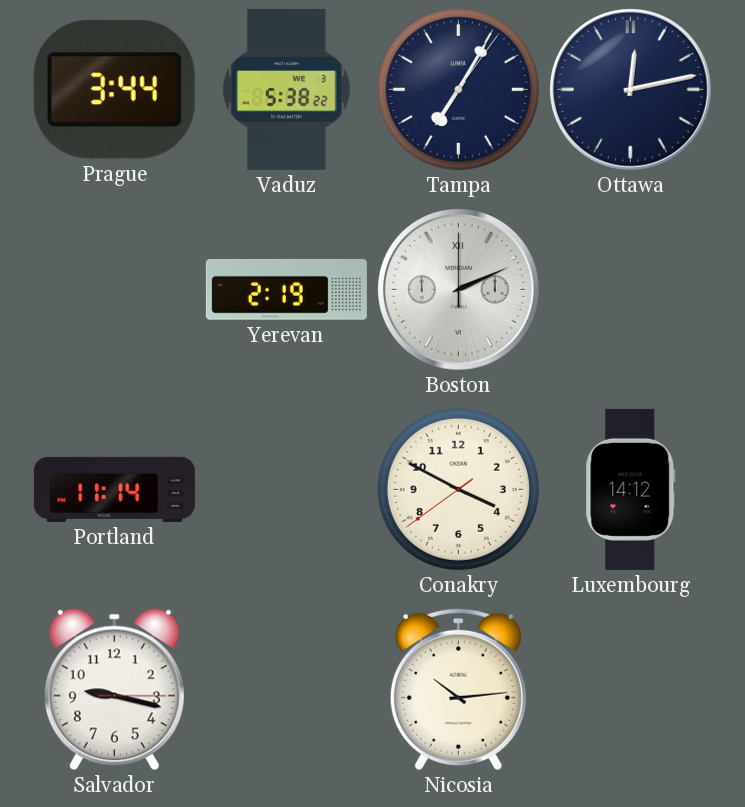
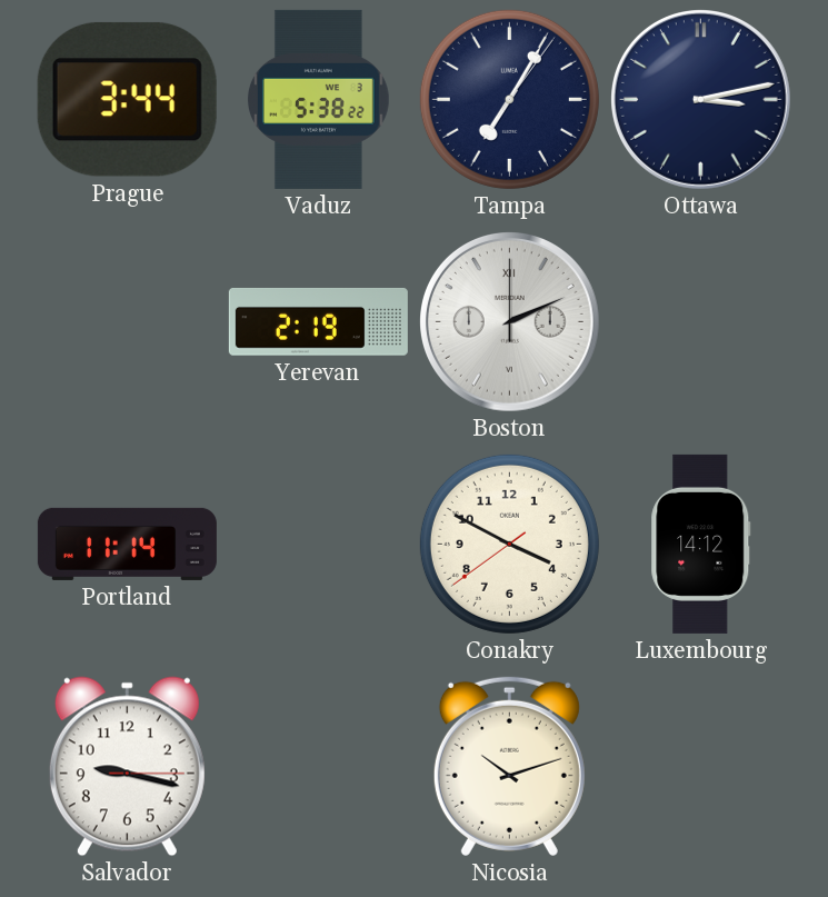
Ottawa: 12:13 -> 3:13 (701, 100)
Nicosia: 10:14 -> 10:12 (509, 766)
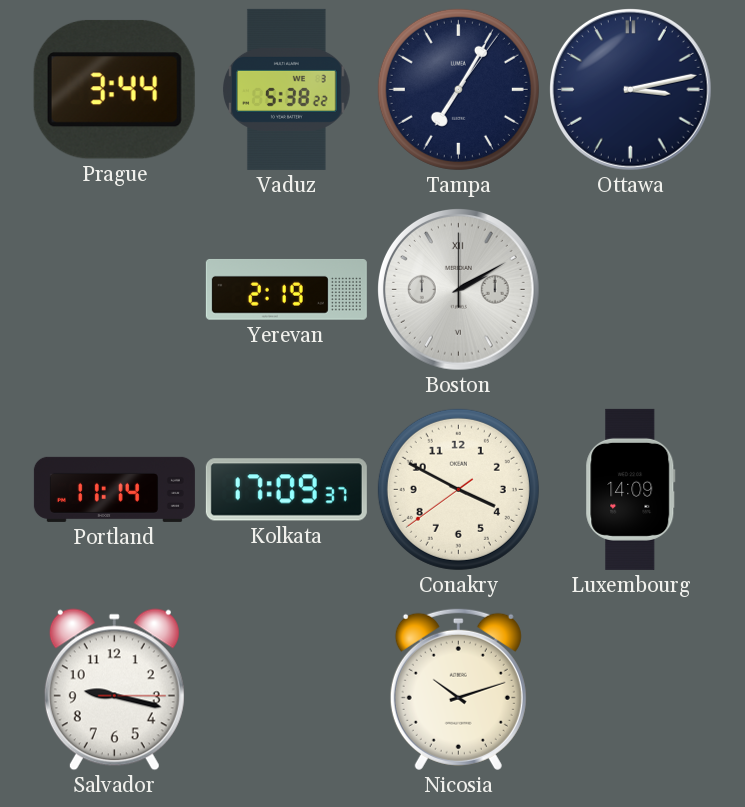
Boston: 2:11 -> 2:10 (459, 290)
Kolkata: none -> 17:09 (286, 490)
Luxembourg: 14:12 -> 14:09 (631, 489)
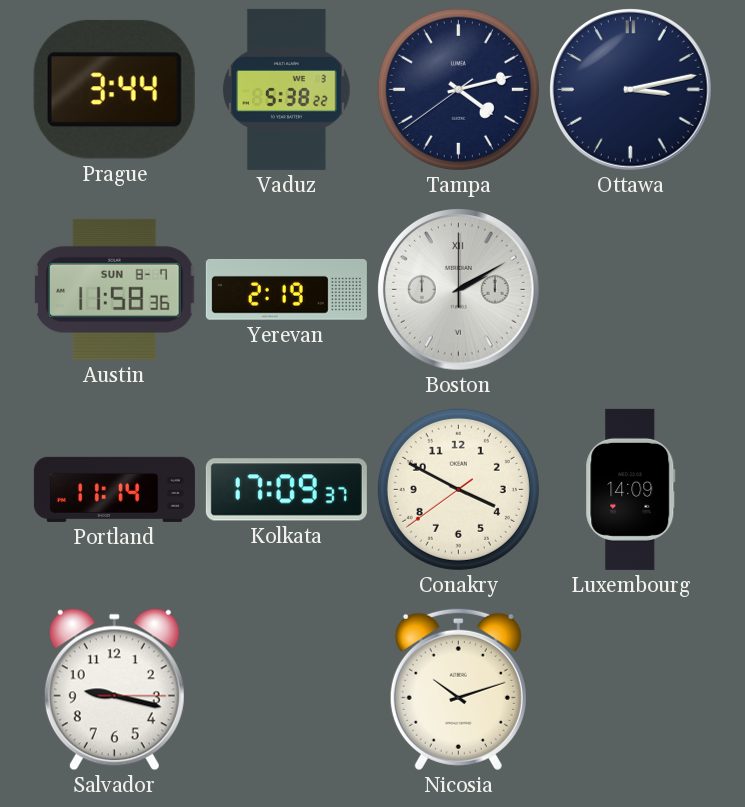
Tampa: 7:05 -> 4:12 (458, 89)
Austin: none -> 11:58 (115, 289)
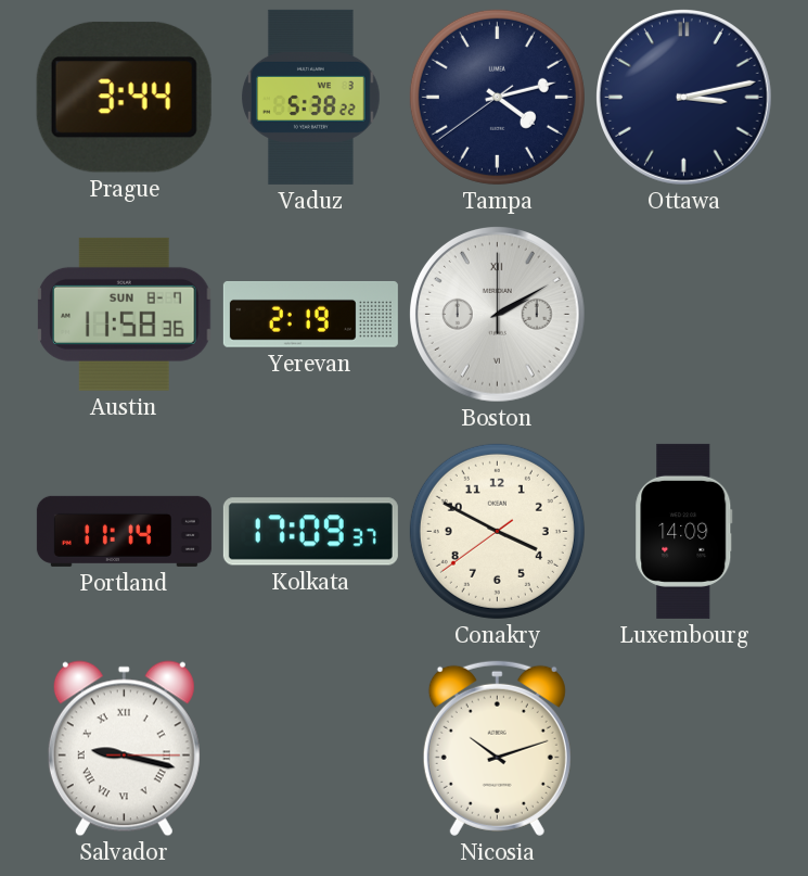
Salvador numerals: Arabic -> Roman (124, 749)
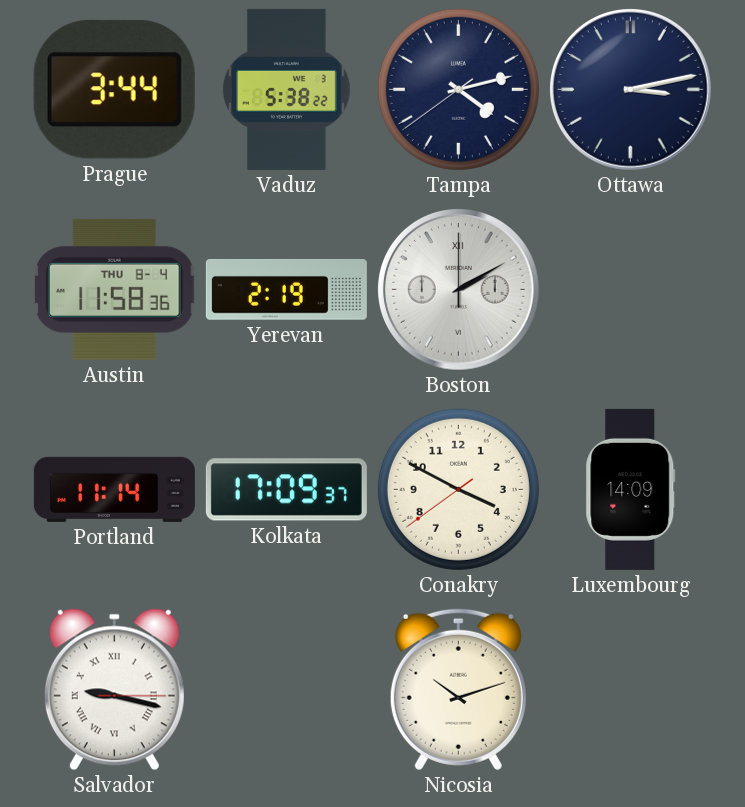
Austin date: SUN 8-7 -> THU 8-4 (115, 289)
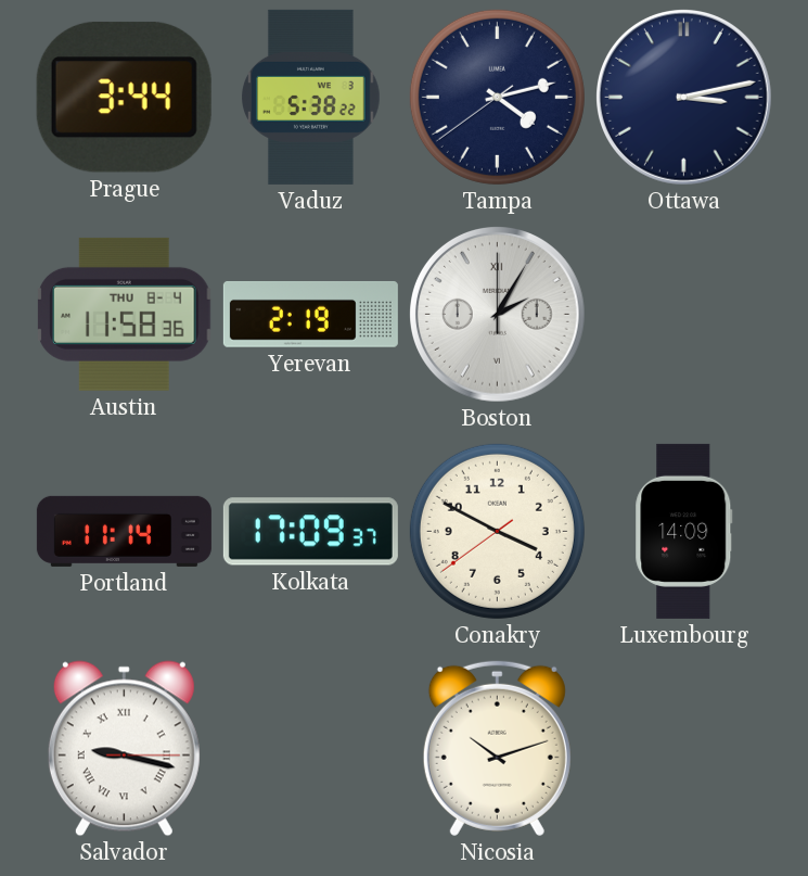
Boston: 2:10 -> 2:05 (498, 315)
